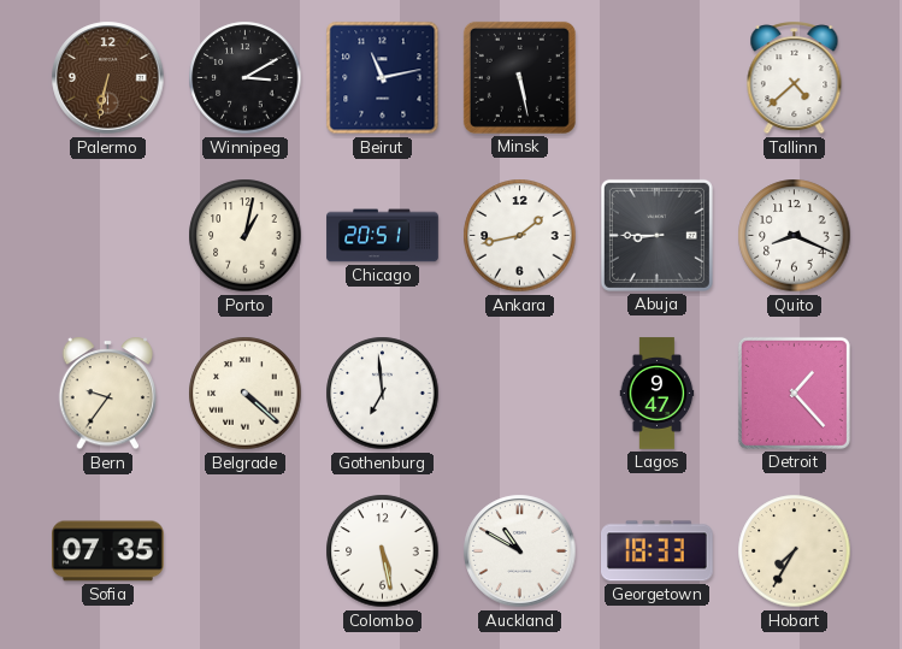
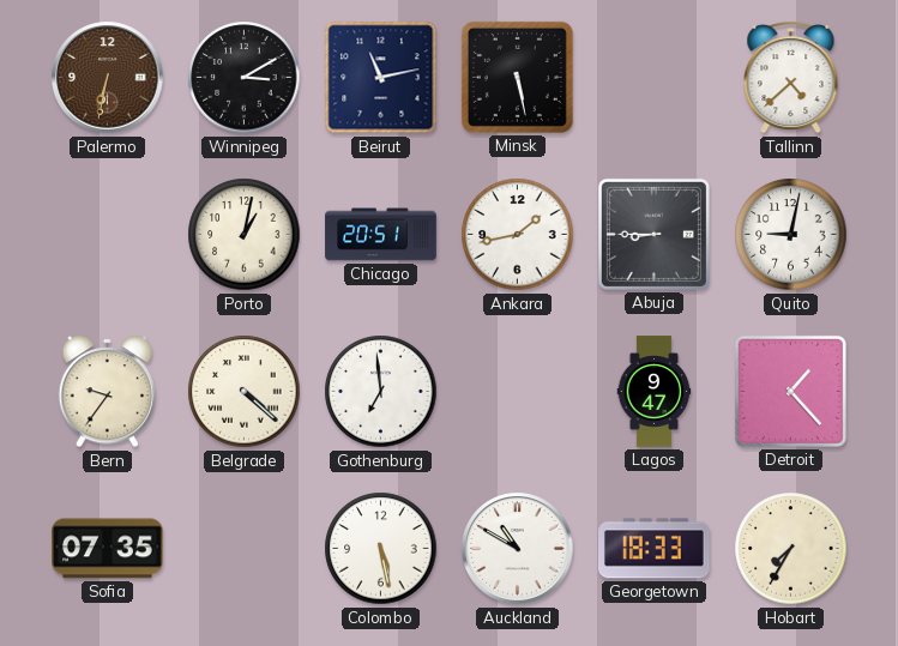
Quito: 8:19 -> 9:02 (791, 235)
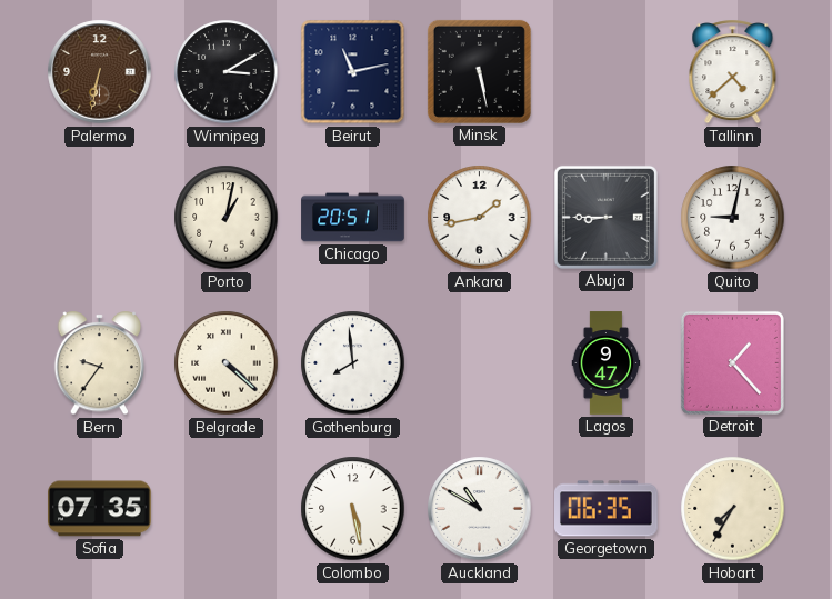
Gothenburg: 6:59 -> 7:59 (353, 363)
Georgetown: 18:33 -> 06:35 (607, 509)
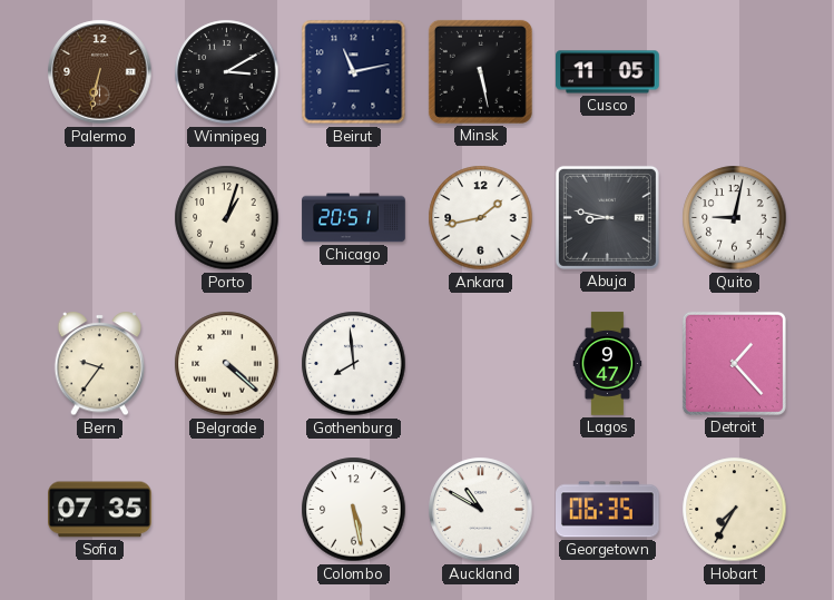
Cusco: none -> 11:05 (608, 72)
Tallinn: 4:38 -> none (733, 72)
Porto: 1:02 -> 1:03 (227, 218)
Abuja: 8:45 -> 8:47 (607, 217)
